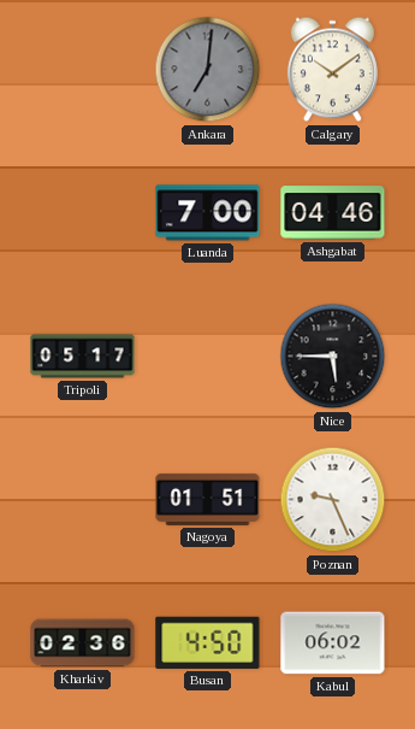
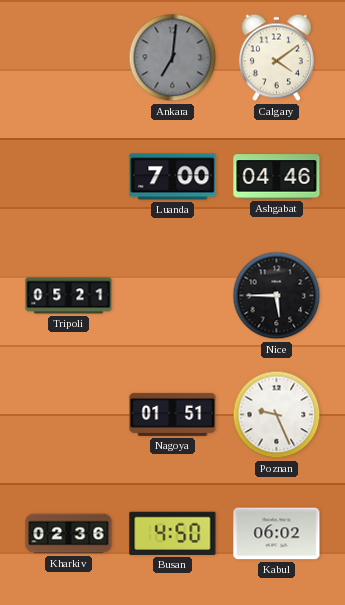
Calgary: 10:09 -> 4:09 (276, 58)
Tripoli: 05:17 -> 05:21 (69, 296)
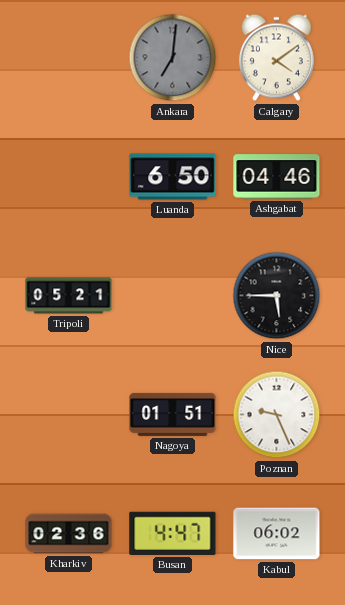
Luanda: 7:00 -> 6:50 (173, 177)
Busan: 4:50 -> 4:47 (173, 533)
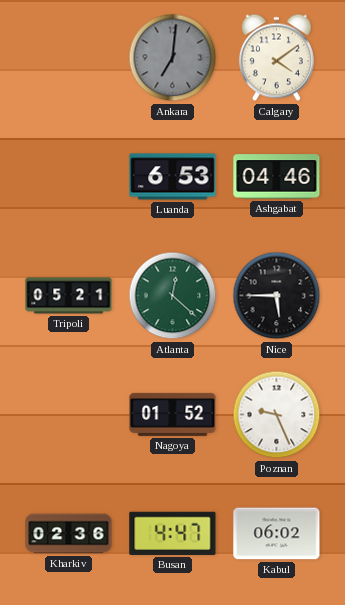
Luanda: 6:50 -> 6:53 (173, 177)
Atlanta: none -> 12:22 (173, 296)
Nagoya: 01:51 -> 01:52 (173, 414)
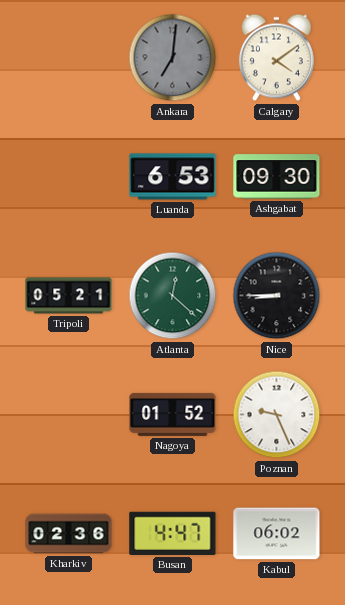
Ashgabat: 04:46 -> 09:30 (277, 177)
Nice: 5:45 -> 8:45 (277, 296)
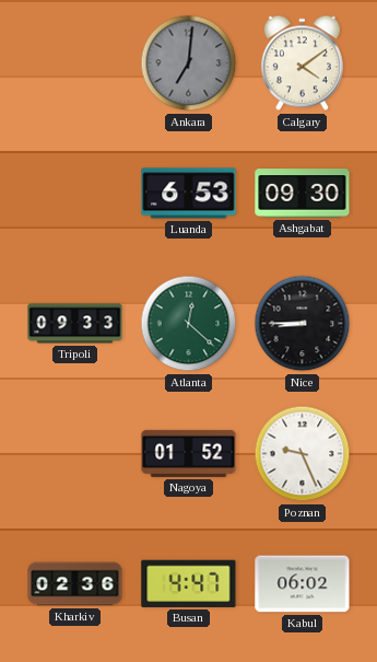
Tripoli: 05:21 -> 09:33 (75, 324)
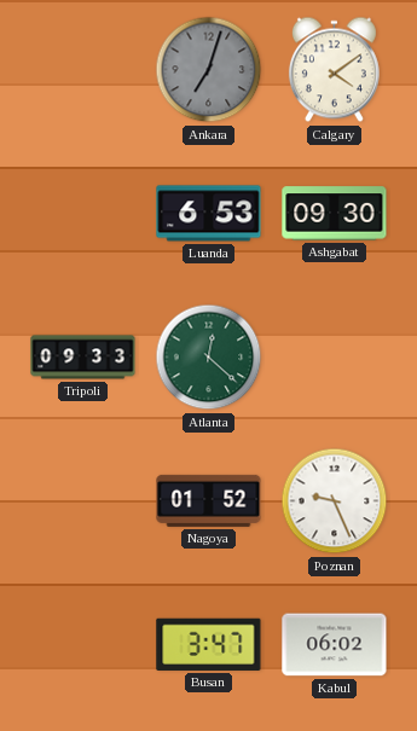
Ankara: 7:01 -> 7:03 (209, 70)
Nice: 8:45 -> none (303, 324)
Kharkiv: 02:36 -> none (75, 584)
Busan: 4:47 -> 3:47 (209, 644)
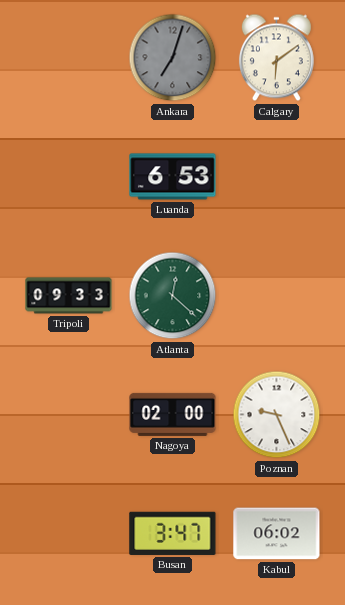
Calgary: 4:09 -> 6:09 (276, 58)
Ashgabat: 09:30 -> none (335, 214)
Nagoya: 01:52 -> 02:00 (173, 414)
